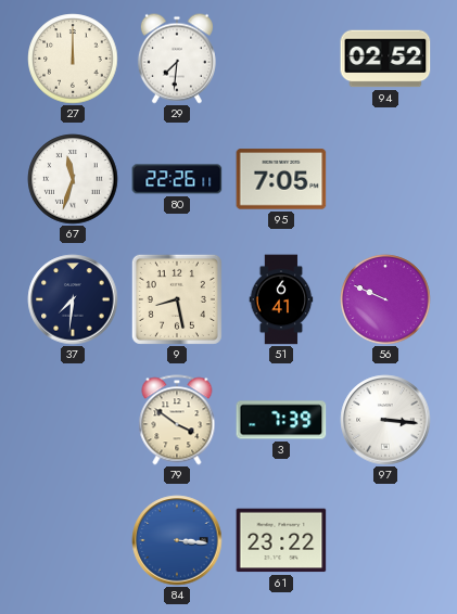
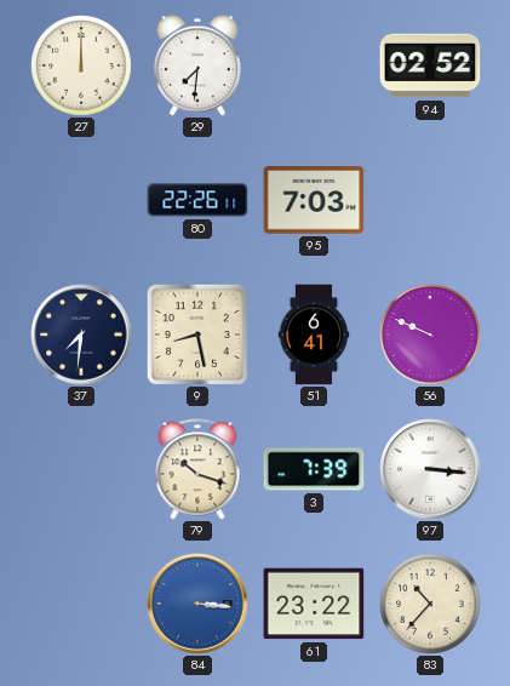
67: 11:33 -> none (73, 179)
95: 7:05 -> 7:03 (314, 200)
79: 3:51 -> 10:18 (197, 469)
83: none -> 10:37 (430, 604)
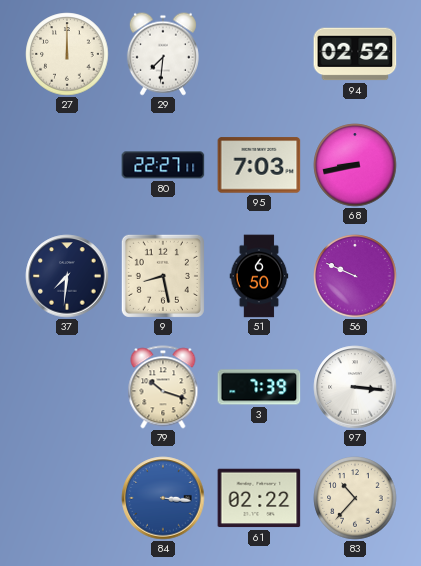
80: 22:26 -> 22:27 (163, 165)
68: none -> 8:43 (355, 165)
51: 6:41 -> 6:50 (259, 276)
61: 23:22 -> 02:22 (259, 498)
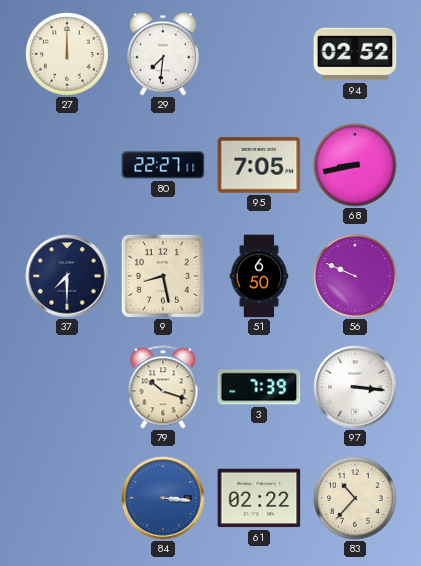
95: 7:03 -> 7:05 (259, 165)
37: 7:31 -> 7:30 (67, 276)
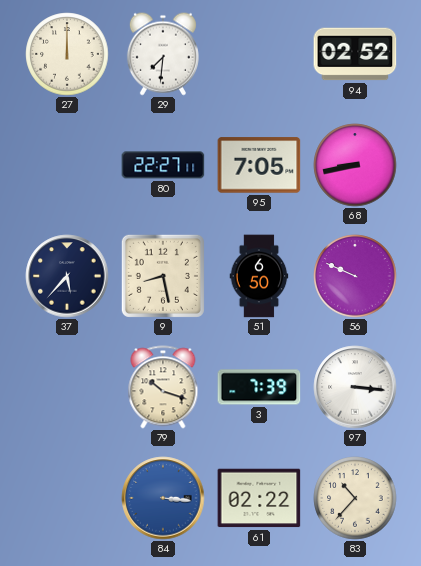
37: 7:30 -> 5:37 (67, 276)
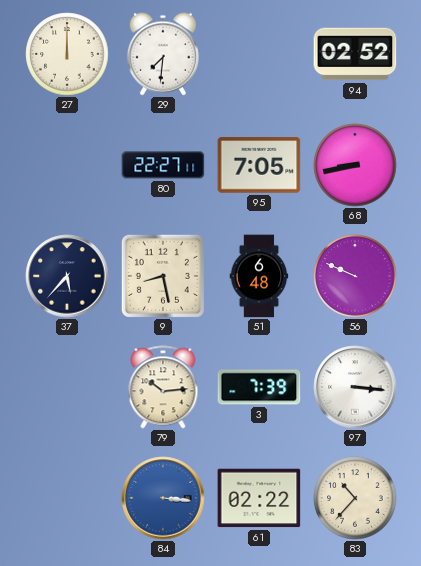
51: 6:50 -> 6:48 (259, 276)
79: 10:18 -> 10:14 (163, 387)
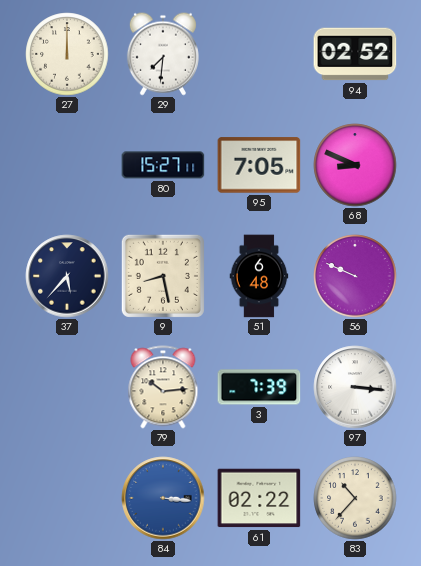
80: 22:27 -> 15:27 (163, 165)
68: 8:43 -> 8:49 (355, 165)
